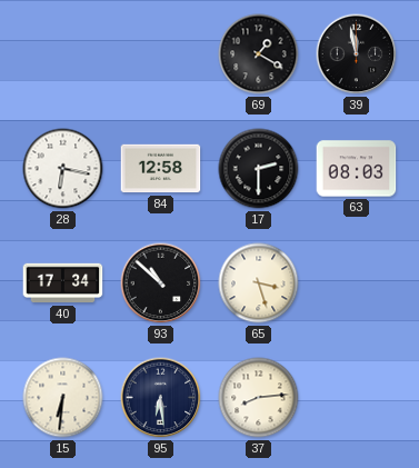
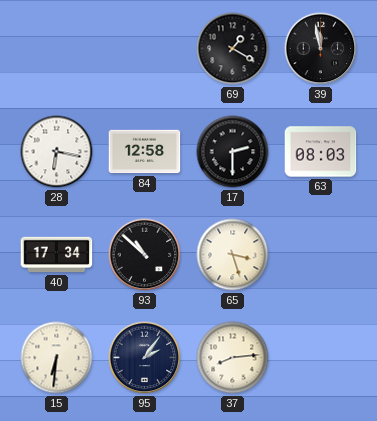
95: 6:29 -> 2:06 (145, 358)
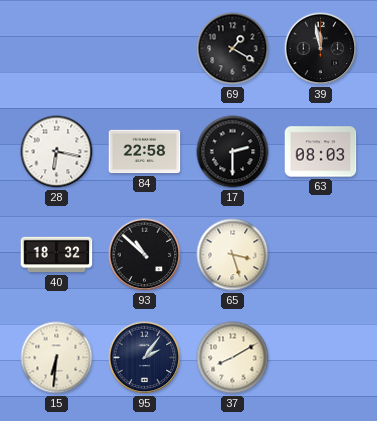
84: 12:58 -> 22:58 (145, 152)
40: 17:34 -> 18:32 (57, 255)
37: 8:14 -> 8:10 (233, 358)
